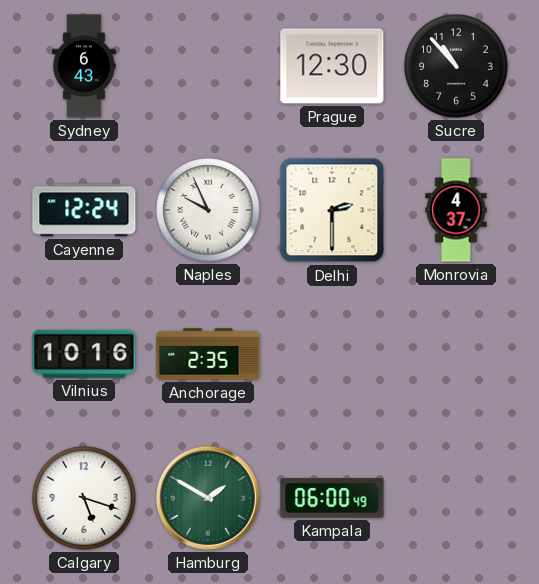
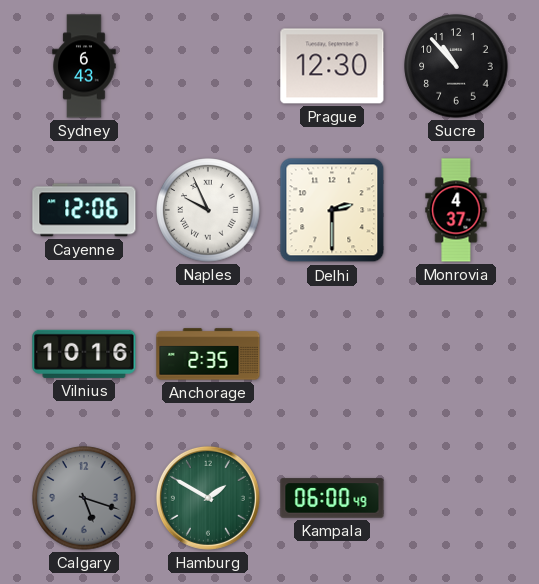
Cayenne: 12:24 -> 12:06 (84, 210)
Calgary dial: white -> grey (84, 498)
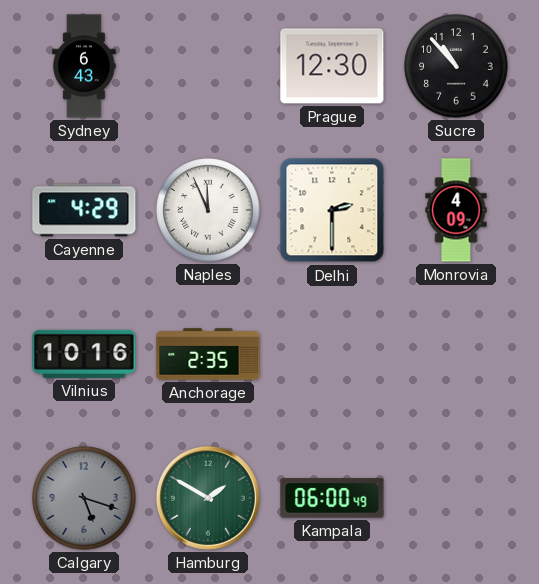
Cayenne: 12:06 -> 4:29 (84, 210)
Naples: 9:56 -> 11:56 (208, 210)
Monrovia: 4:37 -> 4:09 (456, 210)
